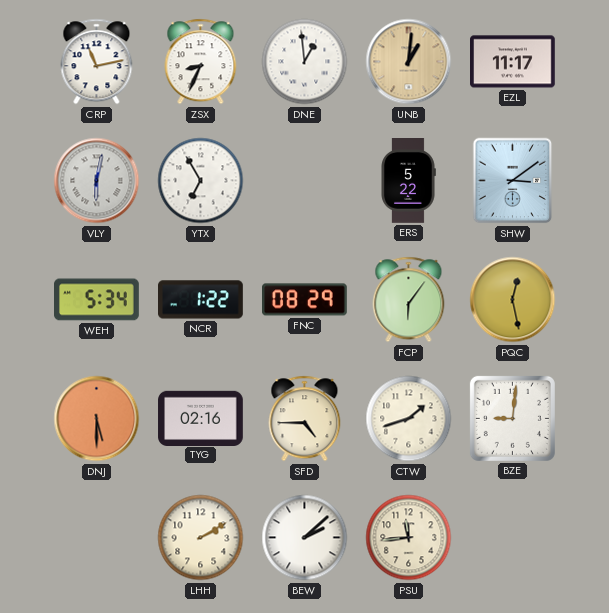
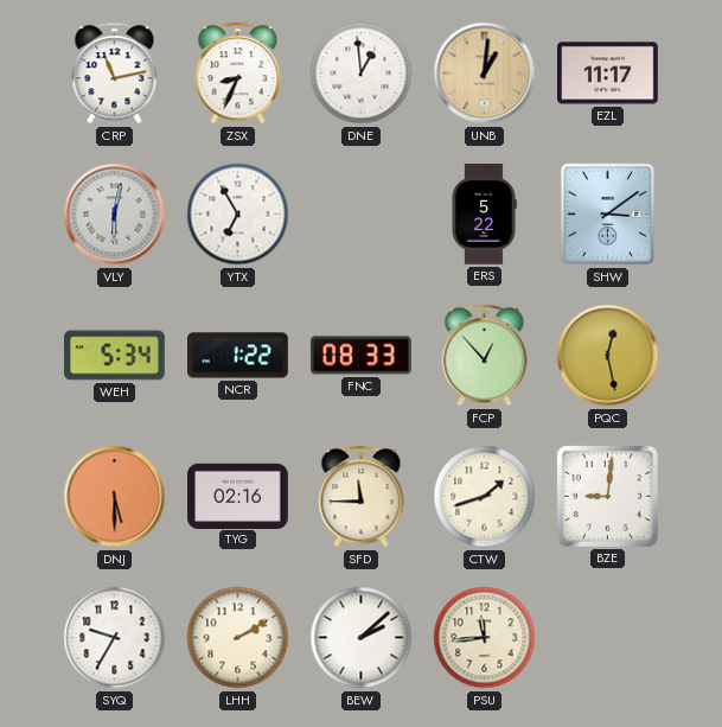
FNC: 08:29 -> 08:33 (362, 356)
FCP: 6:06 -> 12:53 (485, 356)
SFD: 4:45 -> 11:45 (362, 497)
SYQ: none -> 9:35 (115, 638)
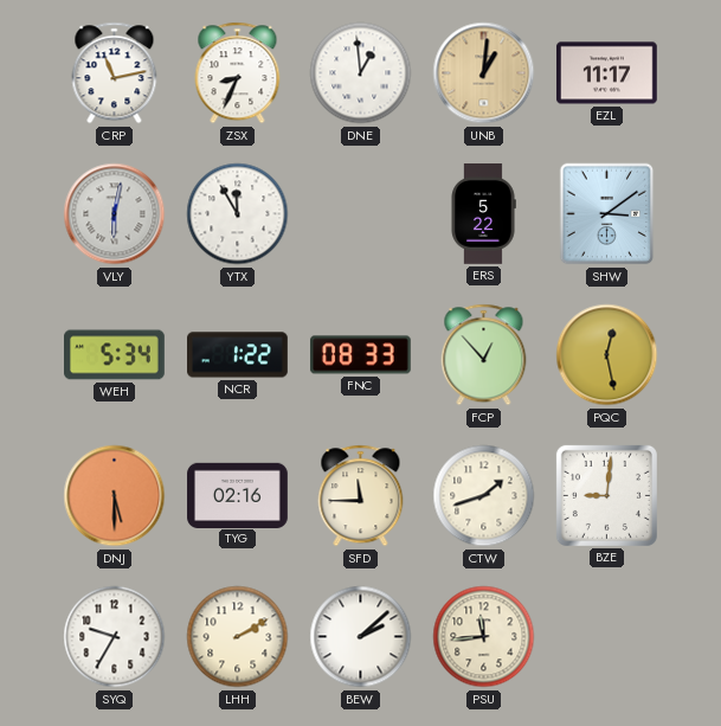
YTX: 6:55 -> 11:55 (238, 214)
